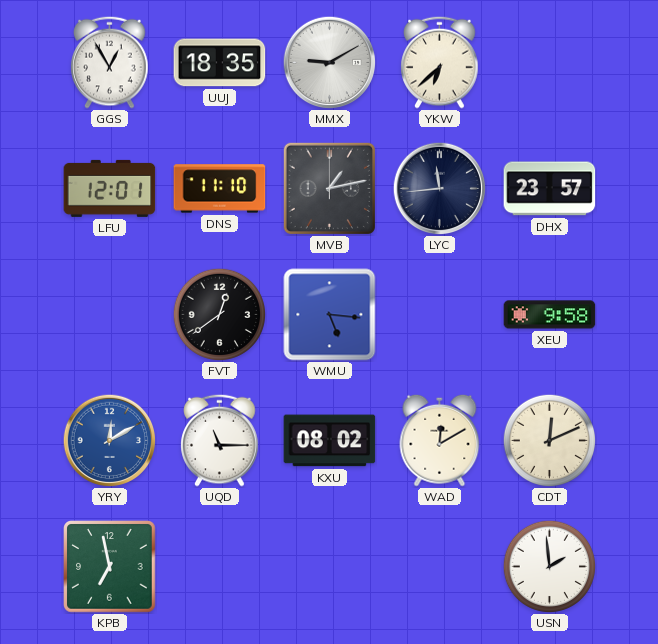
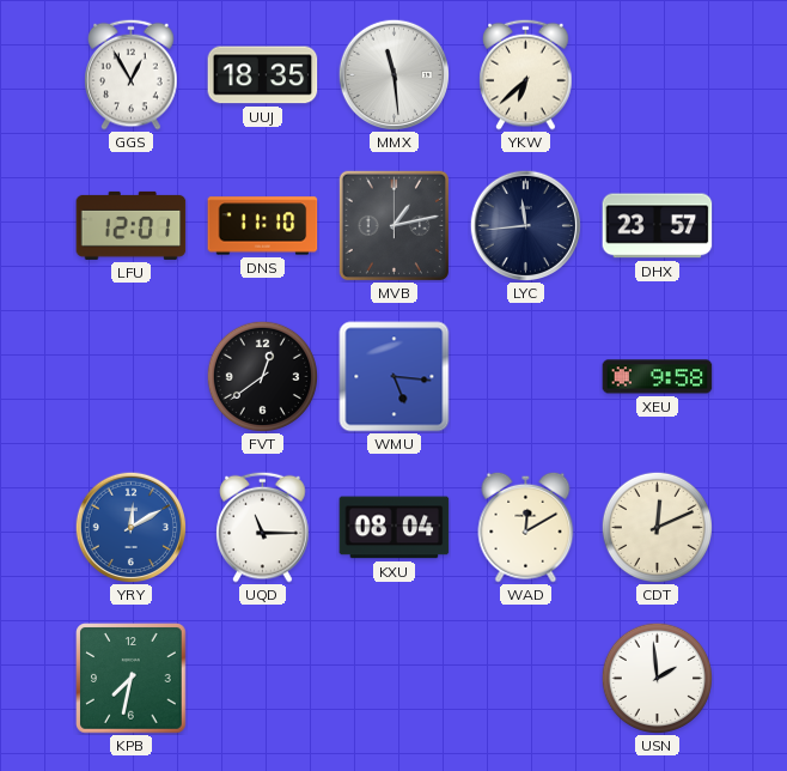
MMX: 9:10 -> 11:29 (393, 74)
KXU: 08:02 -> 08:04 (395, 528)
KPB: 6:58 -> 7:32 (132, 679)
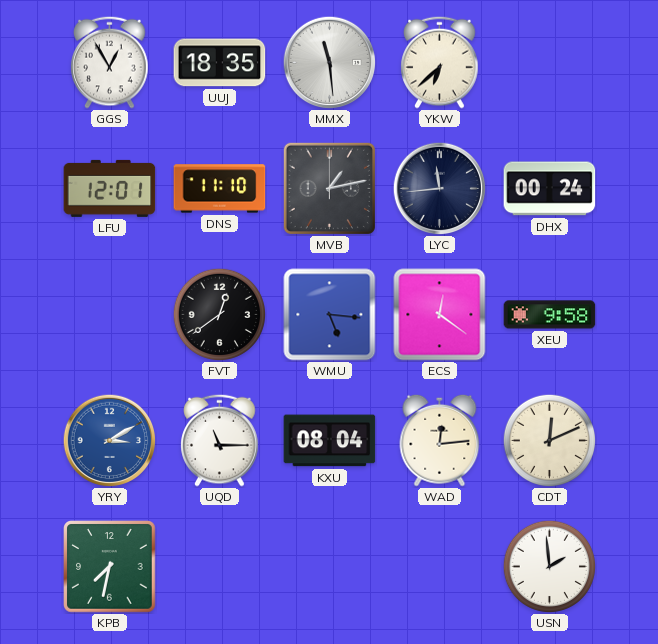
DHX: 23:57 -> 00:24 (550, 189)
ECS: none -> 12:21 (440, 315)
YRY: 12:10 -> 3:10 (109, 440)
WAD: 12:10 -> 12:14 (440, 440)
